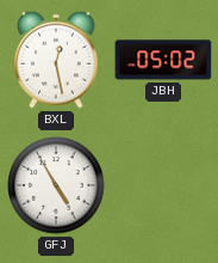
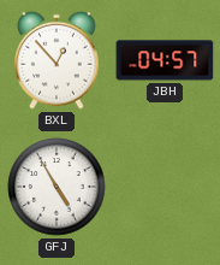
BXL: 12:28 -> 12:53 (57, 60)
JBH: 05:02 -> 04:57 (165, 60)
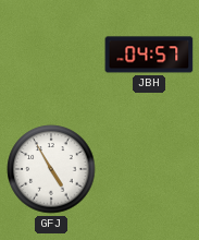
BXL: 12:53 -> none (57, 60)
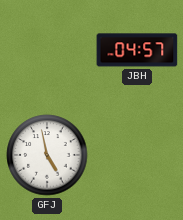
GFJ: 4:55 -> 4:58 (47, 155)
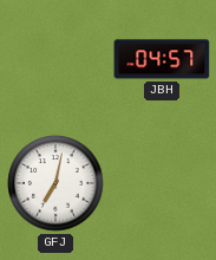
GFJ: 4:58 -> 7:02 (55, 183)
